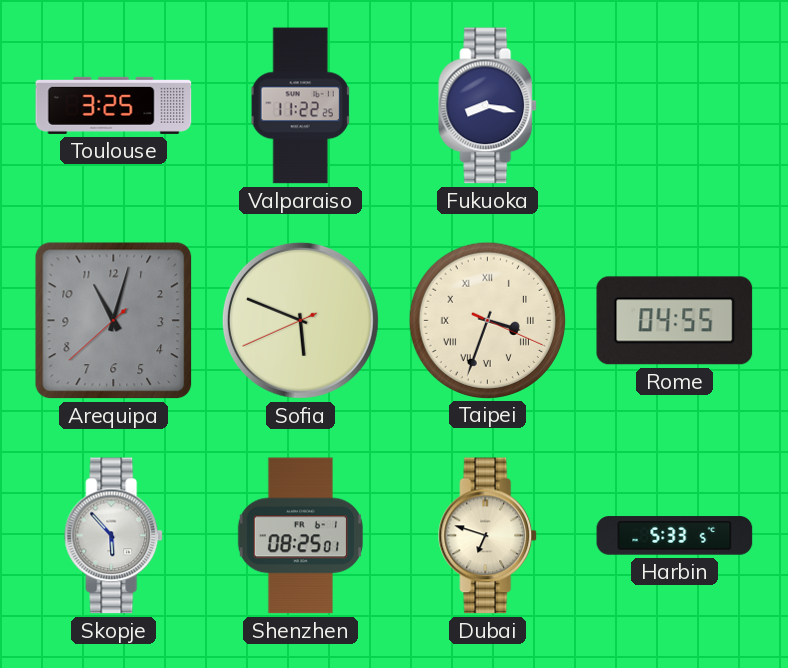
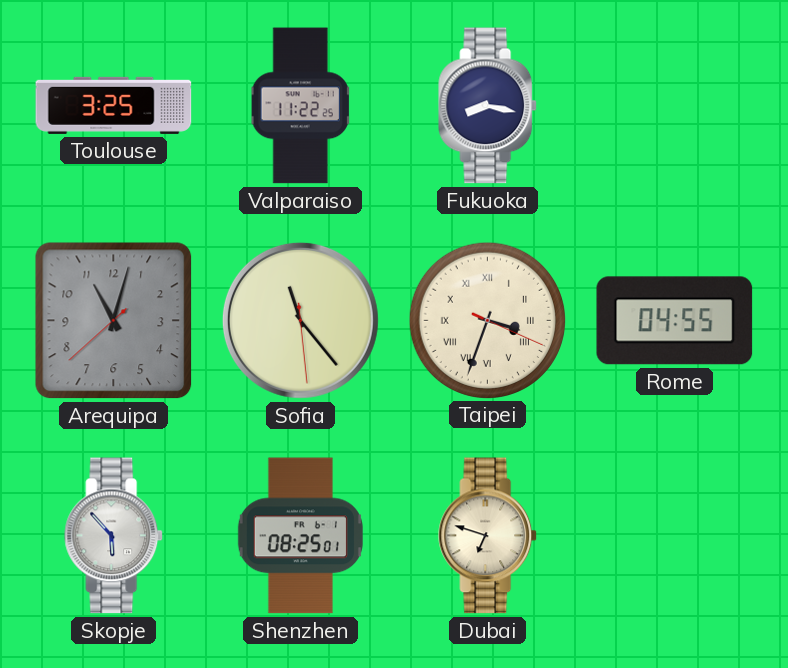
Sofia: 5:48 -> 11:23 (300, 320)
Harbin: 5:33 -> none (675, 536)
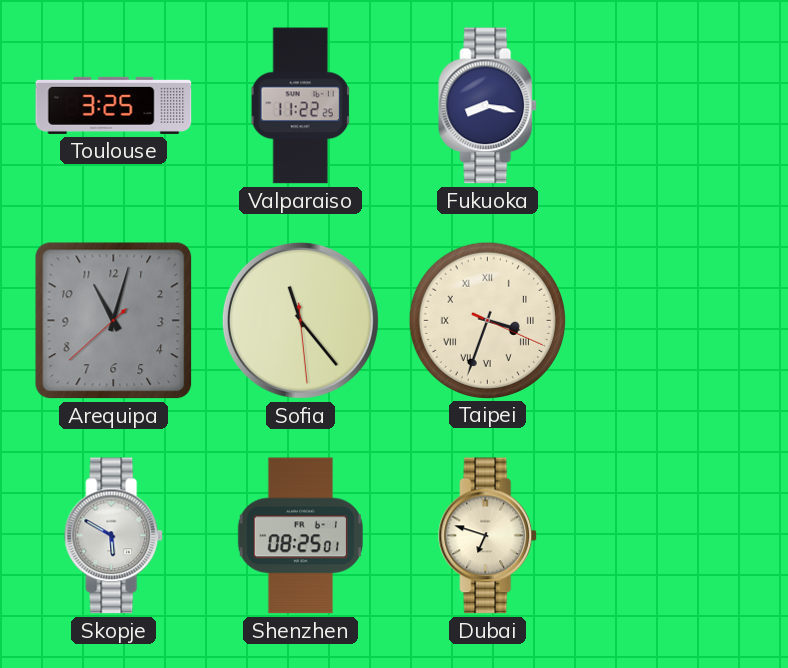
Rome: 04:55 -> none (675, 321)
Skopje: 5:53 -> 5:50 (114, 536)
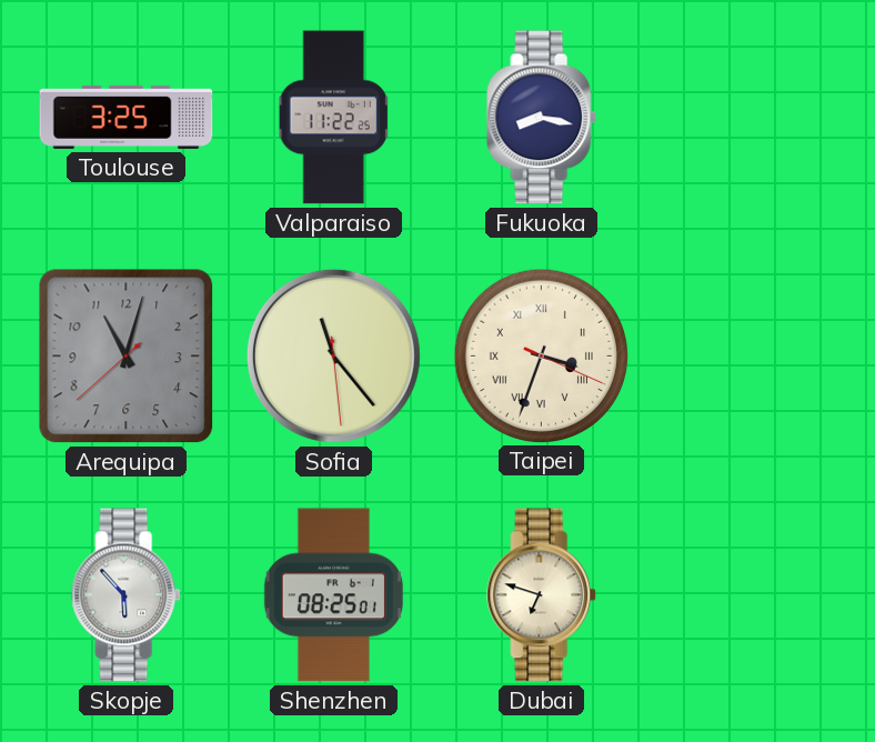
Skopje: 5:50 -> 5:53 (127, 595)
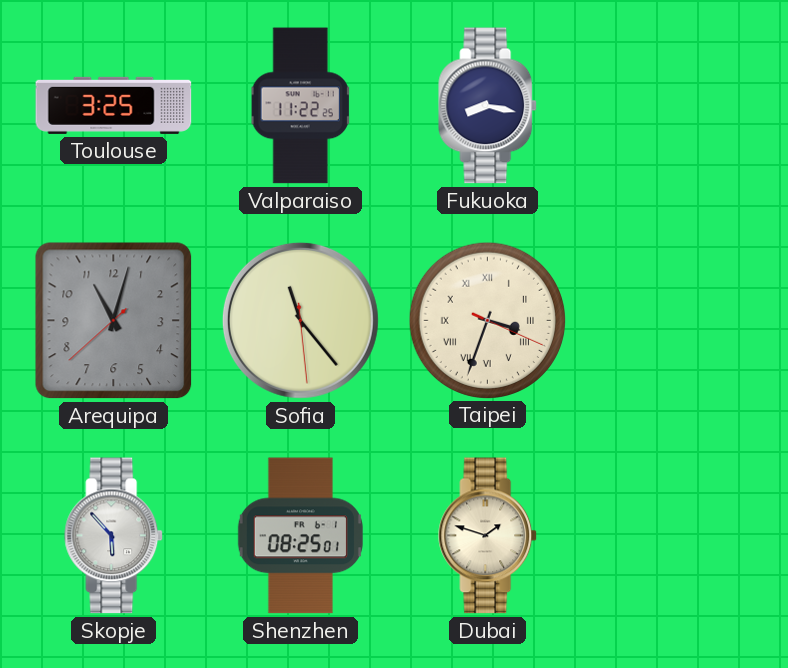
Dubai: 6:48 -> 1:48 (488, 536)
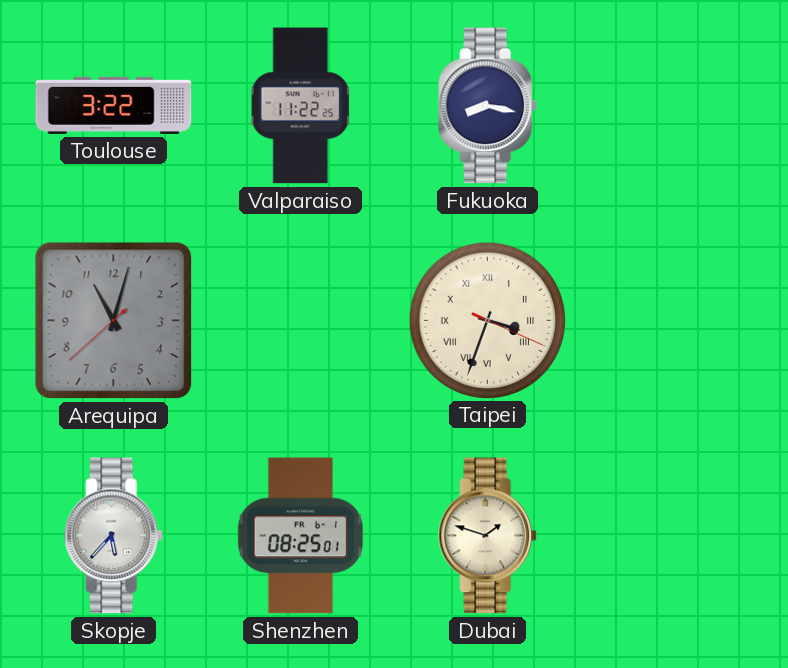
Toulouse: 3:25 -> 3:22 (114, 105)
Sofia: 11:23 -> none (300, 320)
Skopje: 5:53 -> 5:37 (114, 536)
